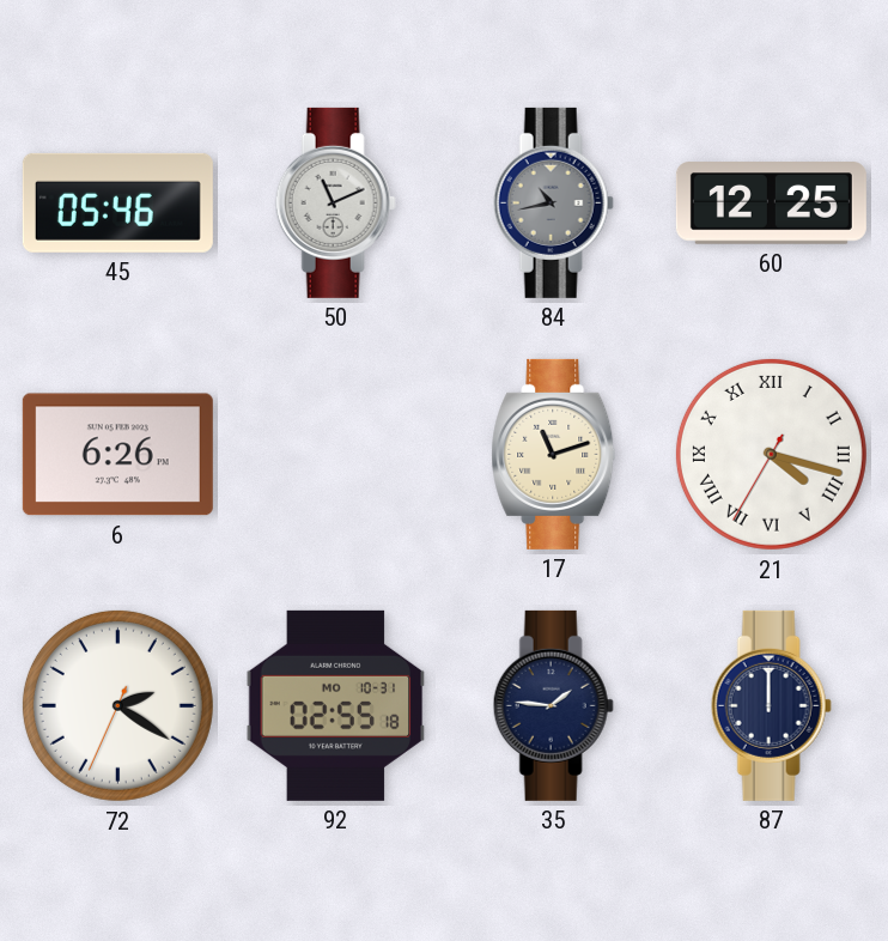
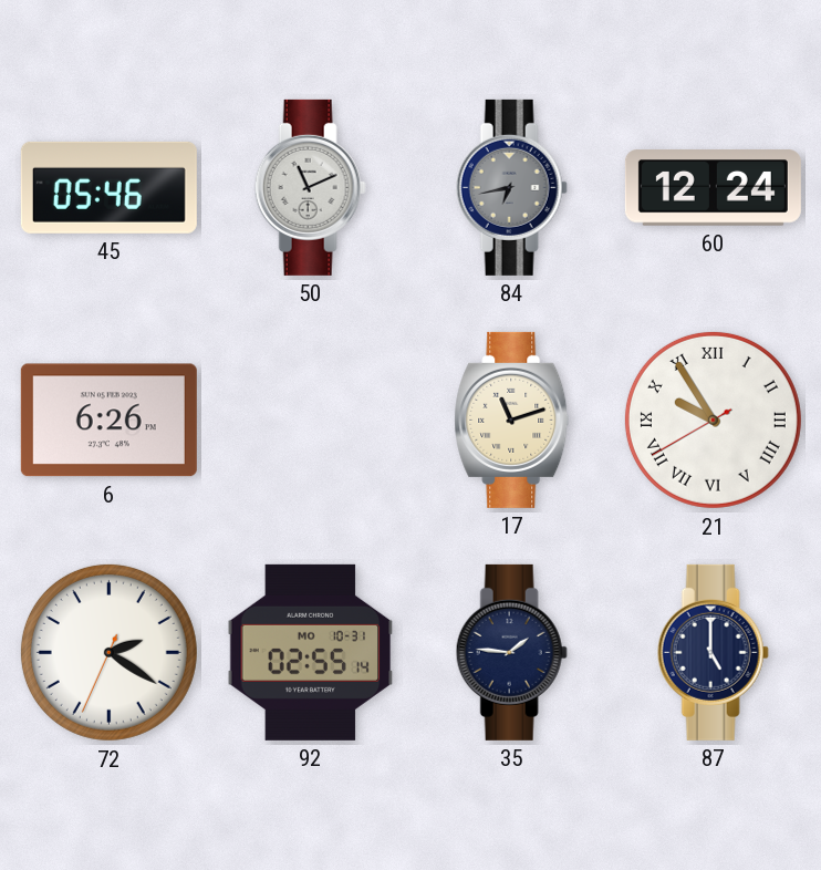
84: 10:43 -> 6:43 (511, 187)
60: 12:25 -> 12:24 (713, 188)
21: 4:17 -> 9:54 (713, 420)
92: 02:55:18 -> 02:55:14 (311, 652)
87: 12:00 -> 5:00 (713, 652)
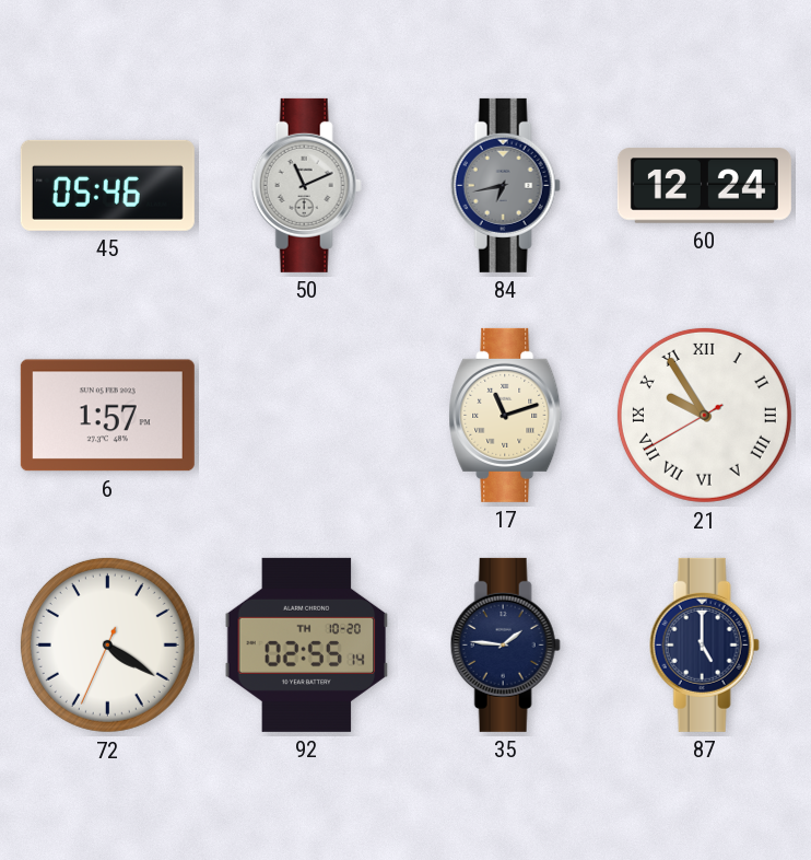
6: 6:26 -> 1:57 (107, 416)
72: 2:20 -> 4:20 (107, 644)
92 date: MO 10-31 -> TH 10-20 (307, 644)
